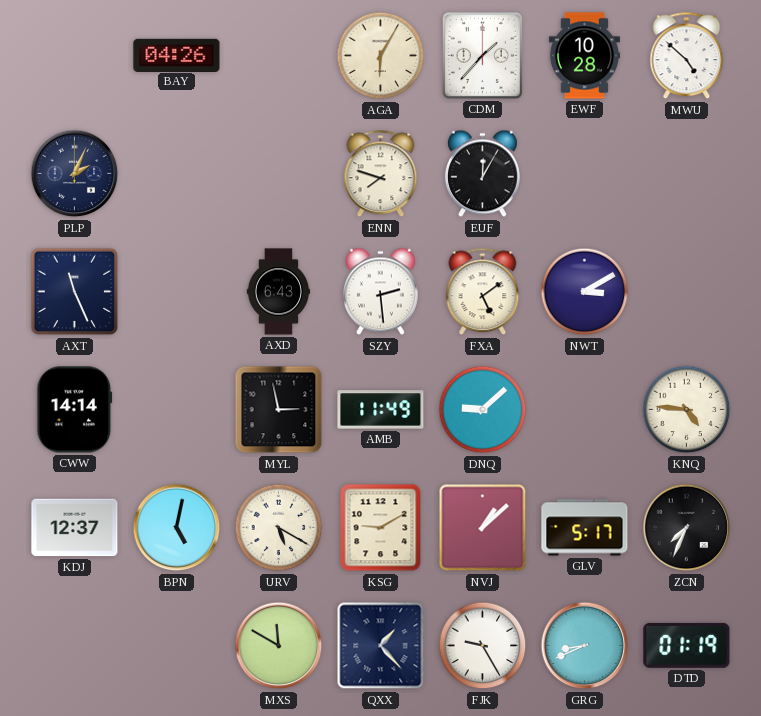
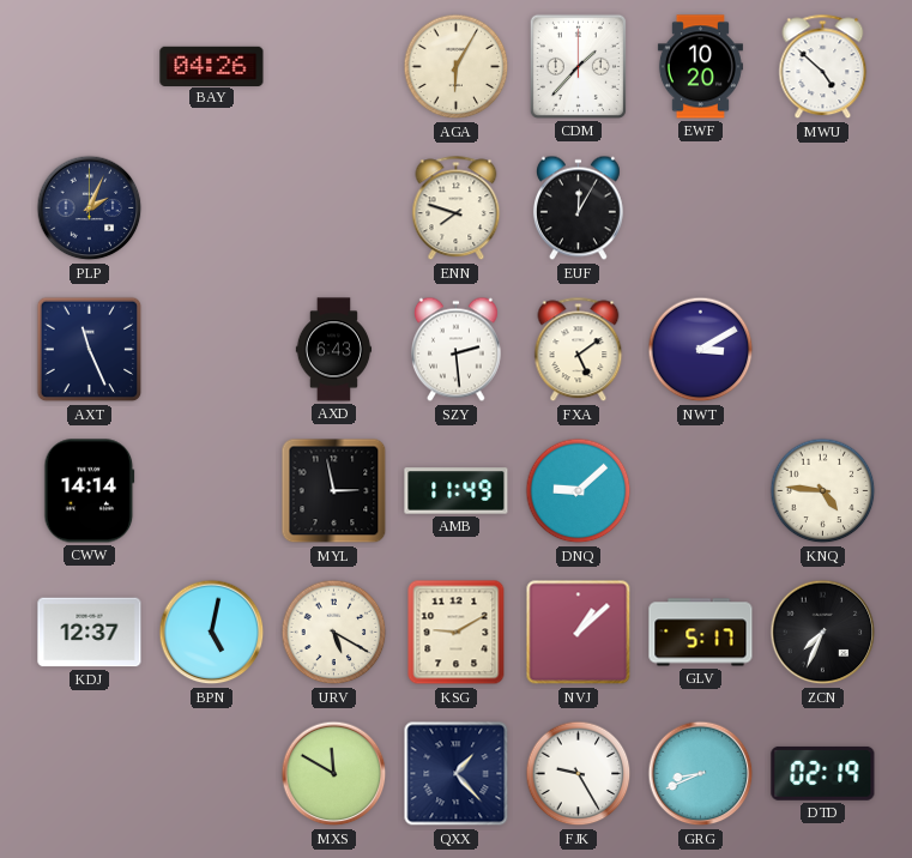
EWF: 10:28 -> 10:20 (700, 67)
DTD: 01:19 -> 02:19 (823, 773)
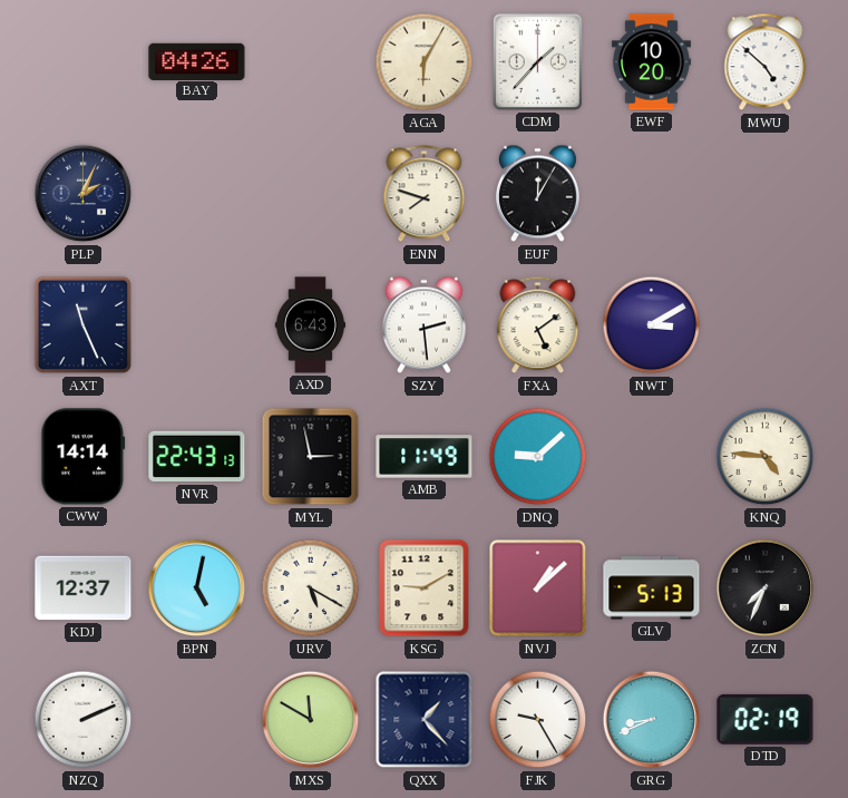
NVR: none -> 22:43 (197, 457)
GLV: 5:17 -> 5:13 (652, 588)
NZQ: none -> 2:11 (84, 720)
